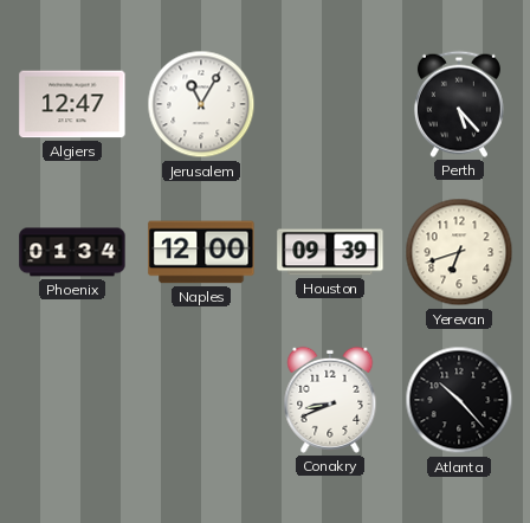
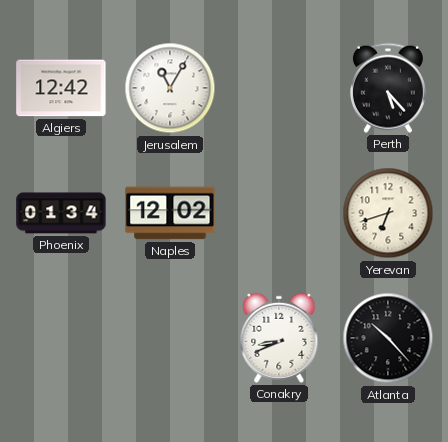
Algiers: 12:47 -> 12:42 (61, 88)
Naples: 12:00 -> 12:02 (170, 213)
Houston: 09:39 -> none (330, 252)
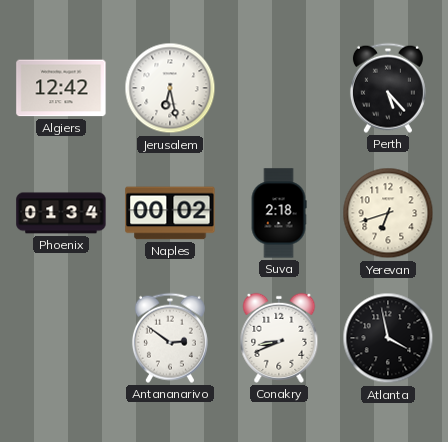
Jerusalem: 11:05 -> 6:28 (170, 88)
Naples: 12:02 -> 00:02 (170, 213)
Suva: none -> 2:18 (279, 213)
Antananarivo: none -> 2:51 (170, 338)
Atlanta: 10:23 -> 3:58 (388, 338)
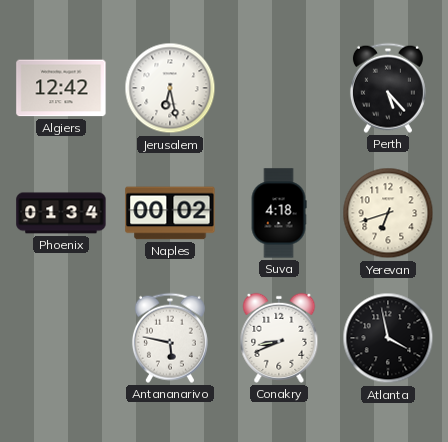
Suva: 2:18 -> 4:18 (279, 213)
Antananarivo: 2:51 -> 5:47 (170, 338)
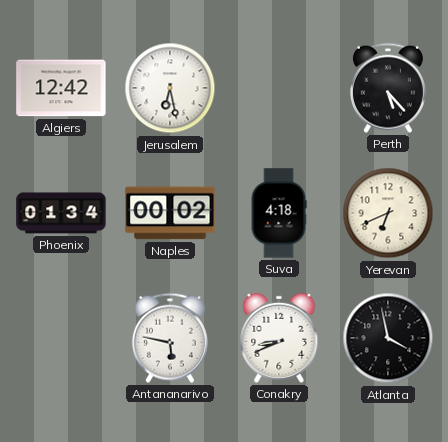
Yerevan: 6:42 -> 6:41 (388, 213)
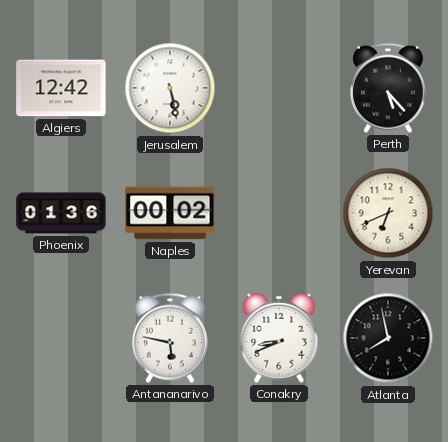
Jerusalem: 6:28 -> 5:28 (170, 88)
Phoenix: 01:34 -> 01:36 (61, 213)
Suva: 4:18 -> none (279, 213)
Atlanta: 3:58 -> 7:58 (388, 338)
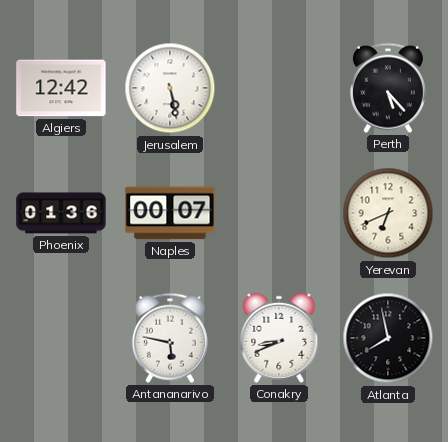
Naples: 00:02 -> 00:07 (170, 213)
